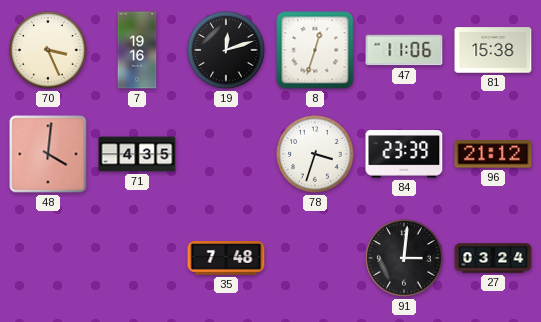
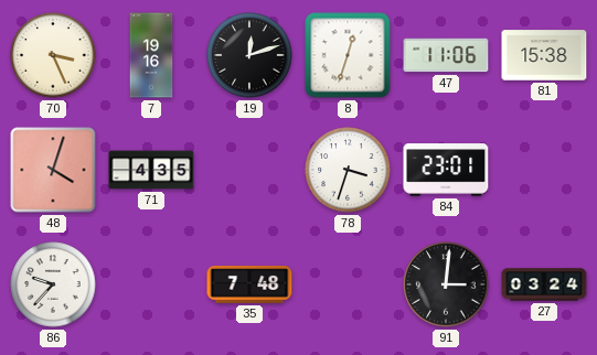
48: 4:01 -> 4:03 (53, 170)
84: 23:39 -> 23:01 (446, 170)
96: 21:12 -> none (493, 154)
86: none -> 9:37 (53, 284)
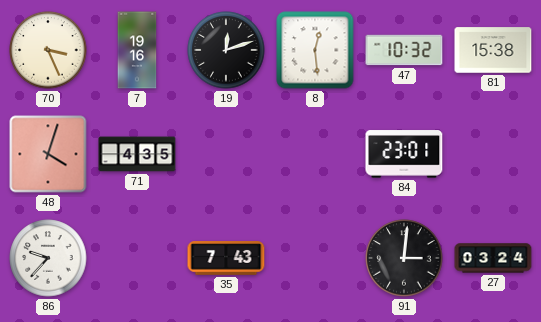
8: 12:33 -> 12:29 (315, 50)
47: 11:06 -> 10:32 (404, 50)
78: 3:33 -> none (348, 170)
35: 7:48 -> 7:43 (226, 258)
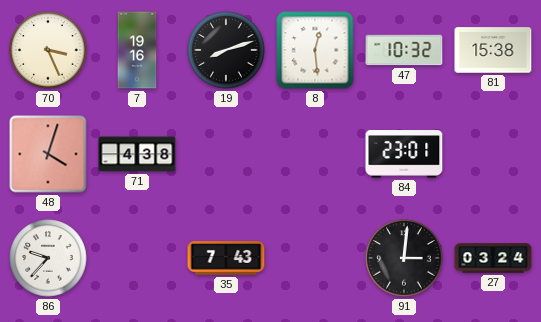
19: 12:12 -> 8:12 (226, 50)
71: 4:35 -> 4:38 (137, 154)
